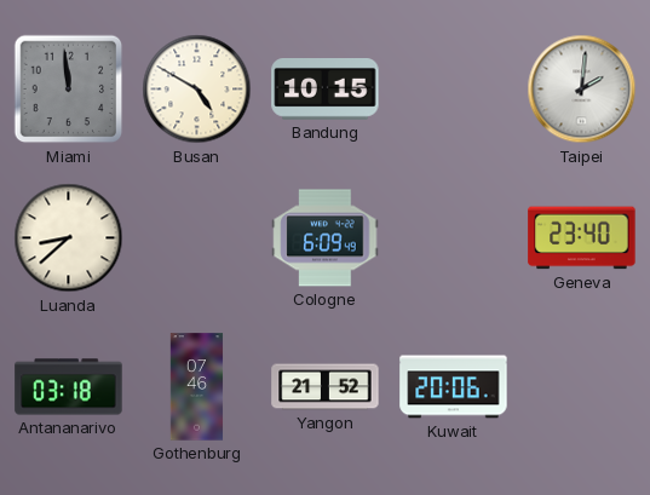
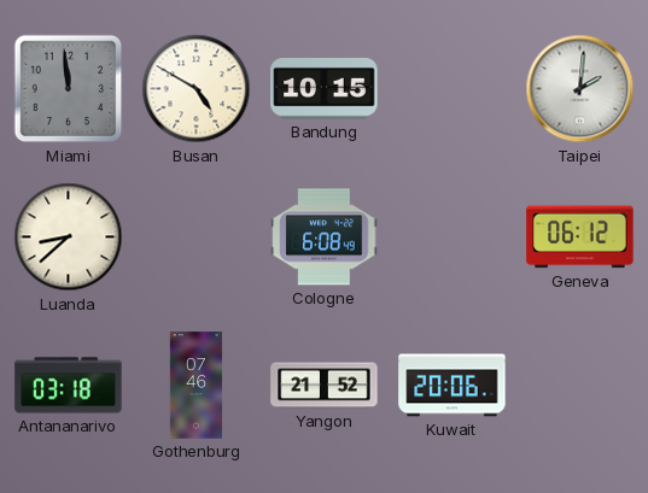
Cologne: 6:09 -> 6:08 (325, 237)
Geneva: 23:40 -> 06:12 (580, 237)
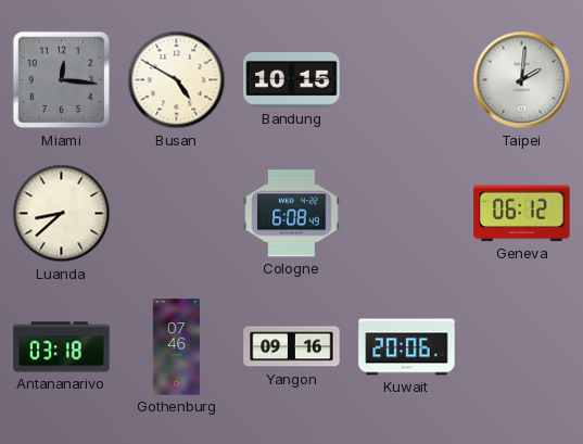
Miami: 11:59 -> 12:16 (62, 80)
Yangon: 21:52 -> 09:16 (292, 347)
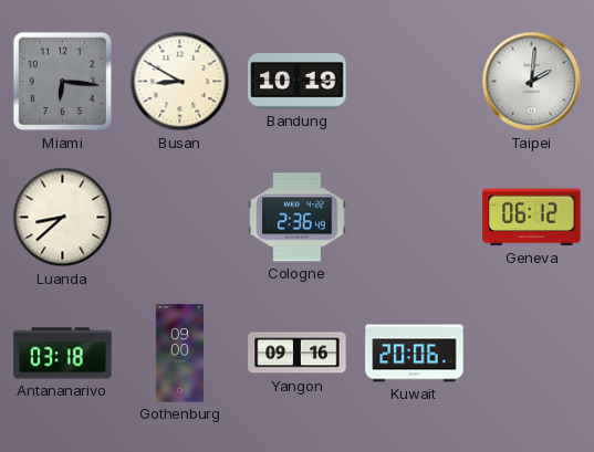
Miami: 12:16 -> 6:16 (63, 82)
Busan: 4:50 -> 8:50 (180, 82)
Bandung: 10:15 -> 10:19 (298, 82)
Cologne: 6:08 -> 2:36 (298, 218)
Gothenburg: 07:46 -> 09:00 (180, 354)
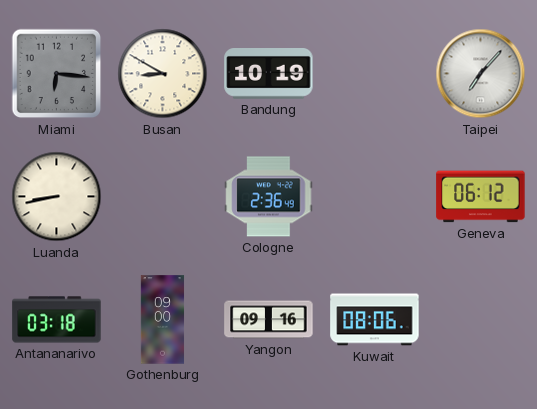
Taipei: 2:01 -> 7:07 (481, 74)
Luanda: 8:38 -> 8:43 (57, 197)
Kuwait: 20:06 -> 08:06 (375, 320)
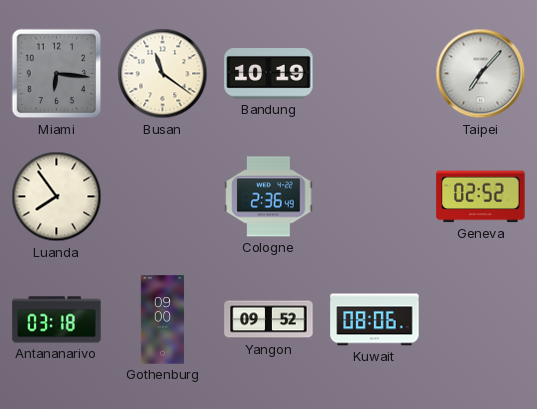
Busan: 8:50 -> 11:21 (163, 74)
Luanda: 8:43 -> 7:54 (57, 197)
Geneva: 06:12 -> 02:52 (481, 197)
Yangon: 09:16 -> 09:52 (269, 320)
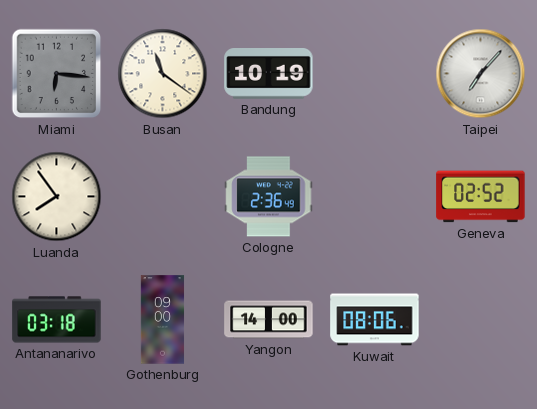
Yangon: 09:52 -> 14:00 (269, 320)
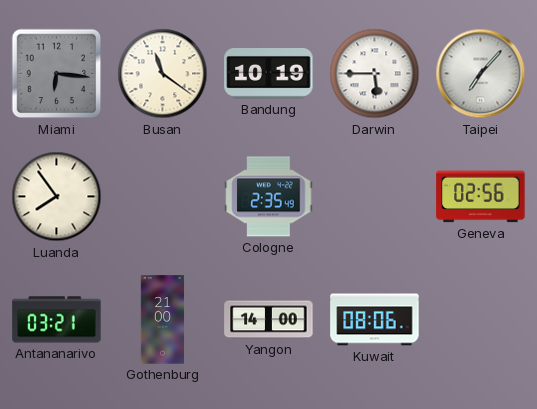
Darwin: none -> 5:45 (375, 74)
Cologne: 2:36 -> 2:35 (269, 197)
Geneva: 02:52 -> 02:56 (481, 197)
Antananarivo: 03:18 -> 03:21 (57, 320)
Gothenburg: 09:00 -> 21:00 (163, 320)
